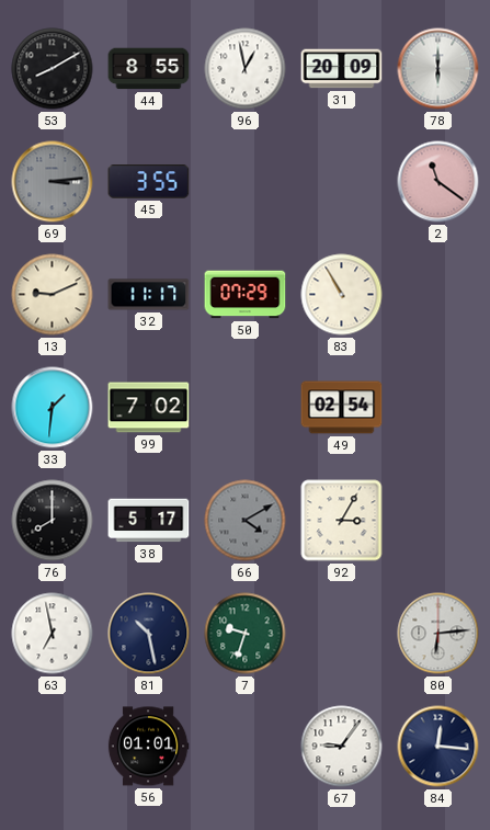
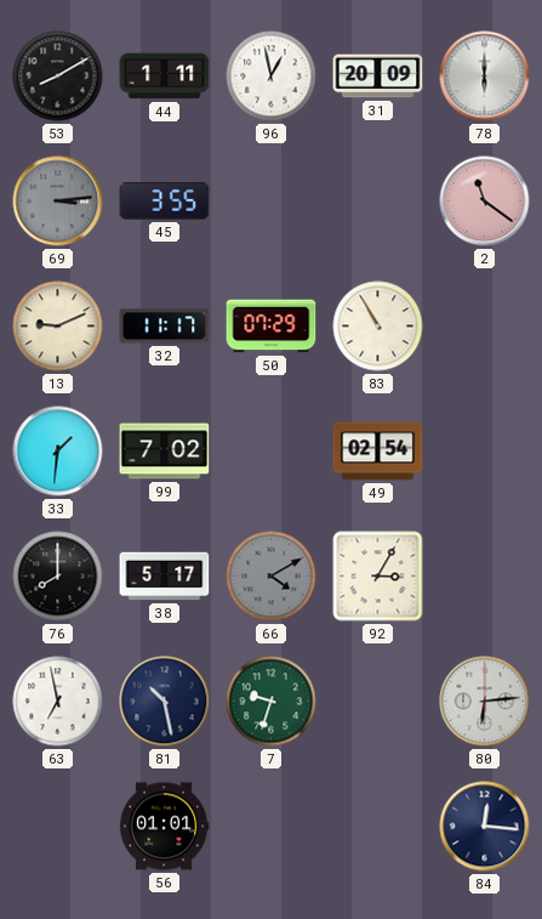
44: 8:55 -> 1:11 (165, 76)
67: 9:06 -> none (342, 747)
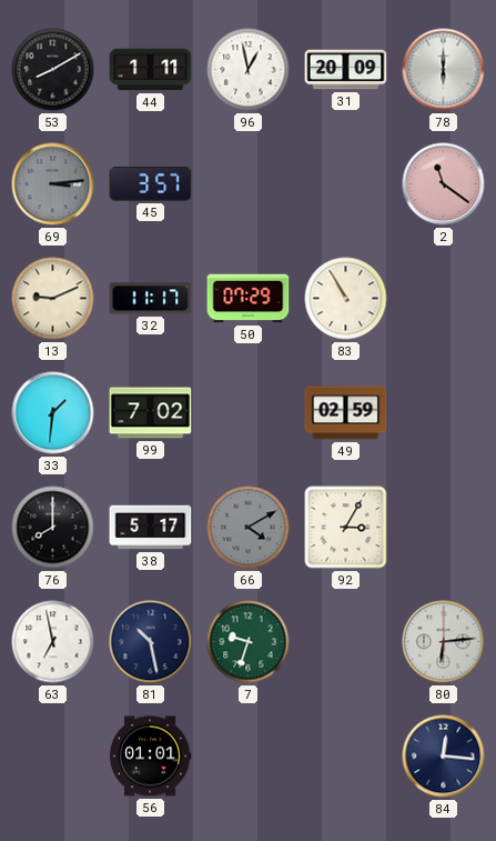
45: 3:55 -> 3:57 (151, 184)
49: 02:54 -> 02:59 (346, 413)
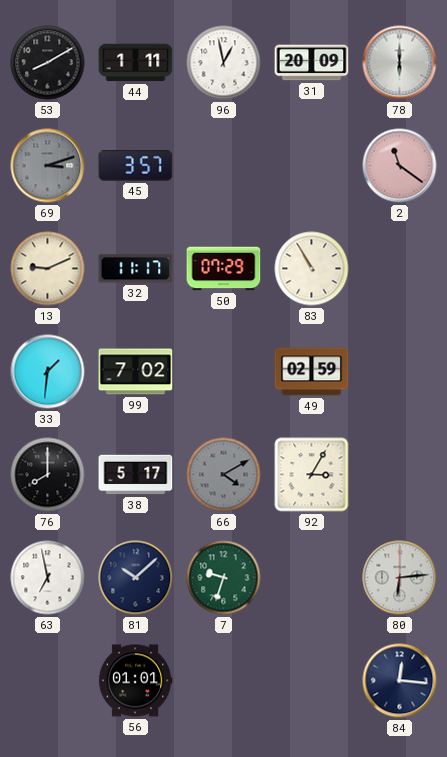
69: 3:14 -> 3:12 (48, 166)
81: 10:28 -> 10:08 (136, 578)
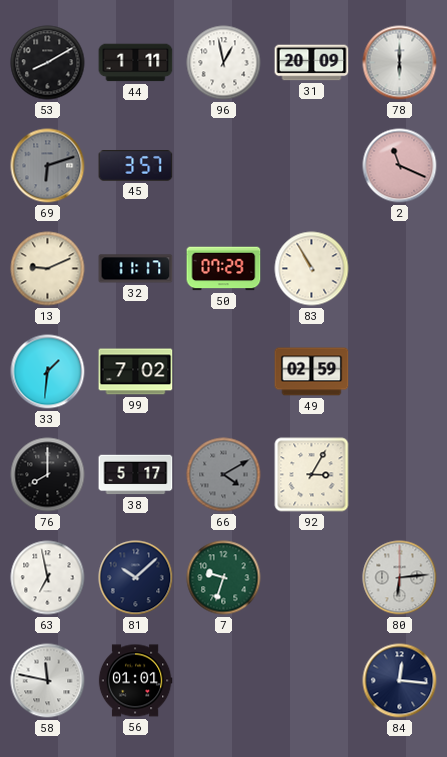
69: 3:12 -> 6:12 (48, 166)
2: 11:21 -> 11:19 (400, 166)
58: none -> 11:47 (48, 681)
